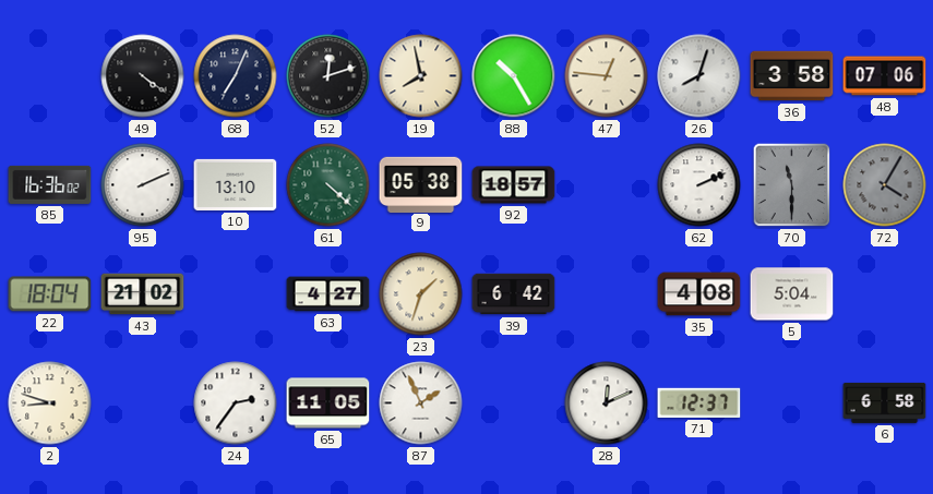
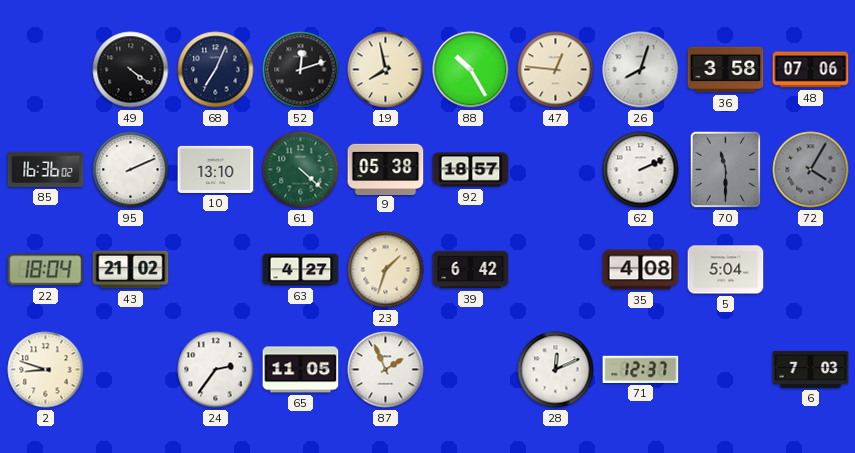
6: 6:58 -> 7:03 (811, 369)
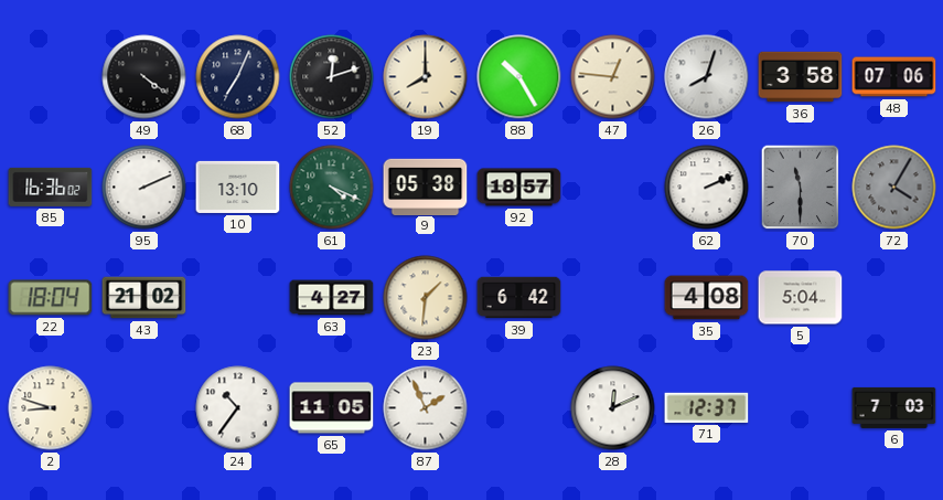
19: 7:58 -> 8:00 (426, 77)
61: 4:22 -> 4:19 (332, 188)
23: 1:33 -> 1:31 (426, 298)
24: 2:36 -> 10:36 (238, 408)
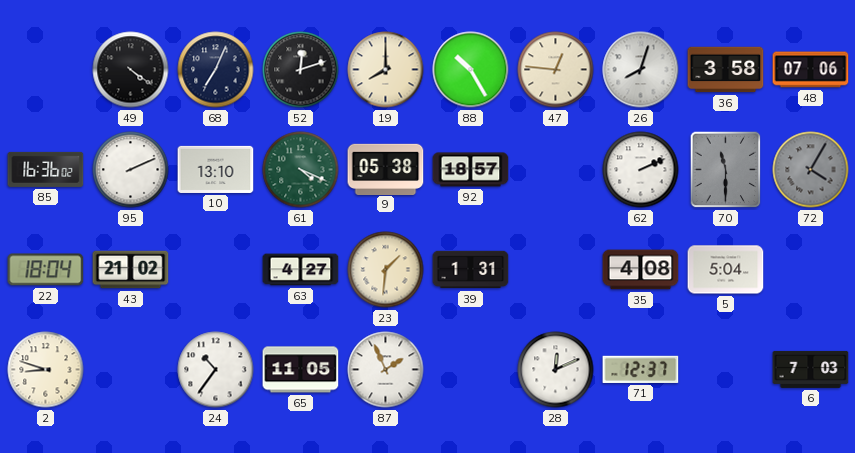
39: 6:42 -> 1:31 (471, 270)
